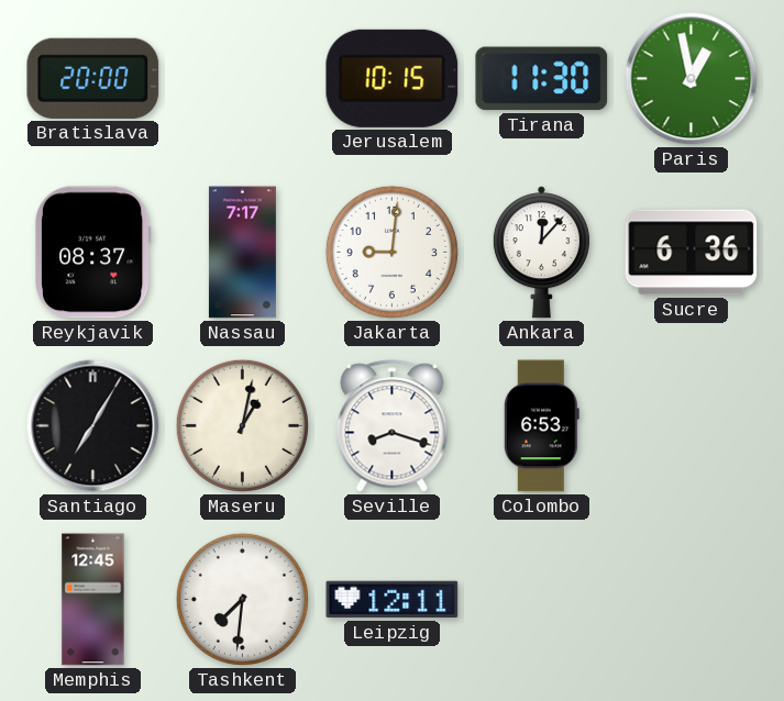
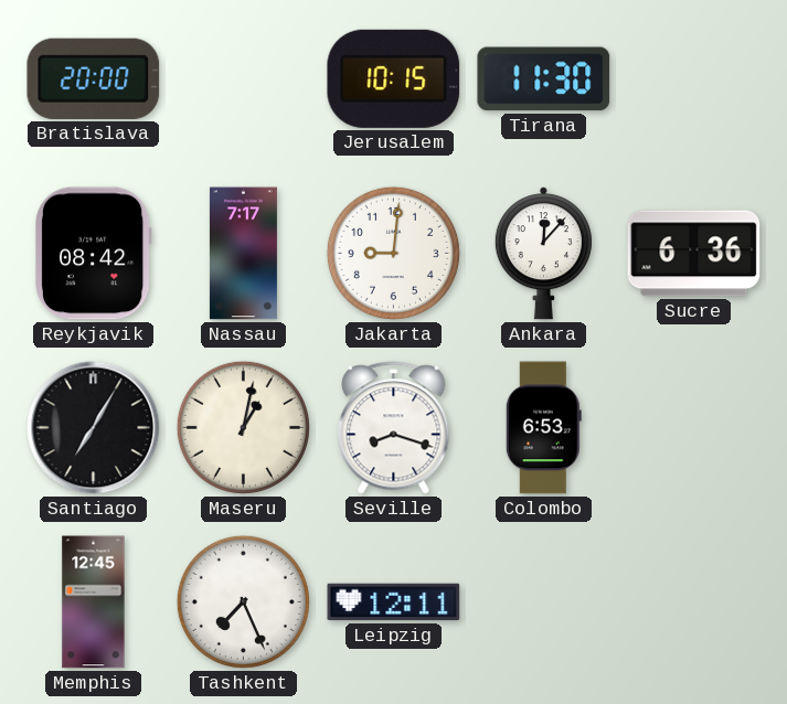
Paris: 12:58 -> none (692, 79)
Reykjavik: 08:37 -> 08:42 (93, 254)
Tashkent: 7:31 -> 7:26 (243, 601)
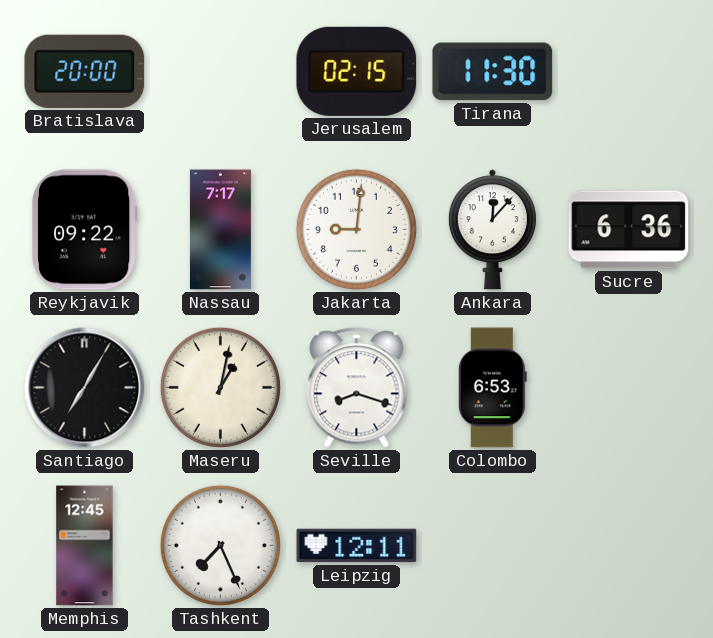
Jerusalem: 10:15 -> 02:15 (357, 71)
Reykjavik: 08:42 -> 09:22 (84, 230)
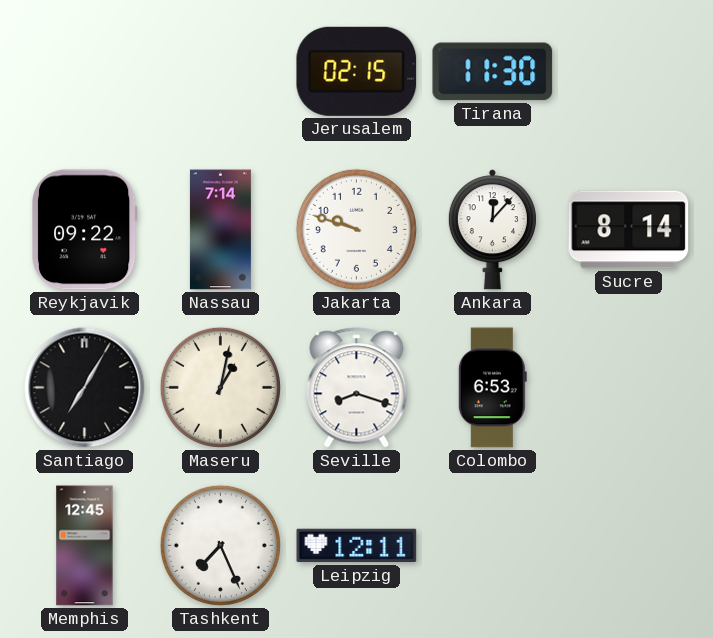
Bratislava: 20:00 -> none (85, 71)
Nassau: 7:17 -> 7:14 (220, 230)
Jakarta: 9:01 -> 9:48 (356, 229)
Sucre: 6:36 -> 8:14 (629, 230)
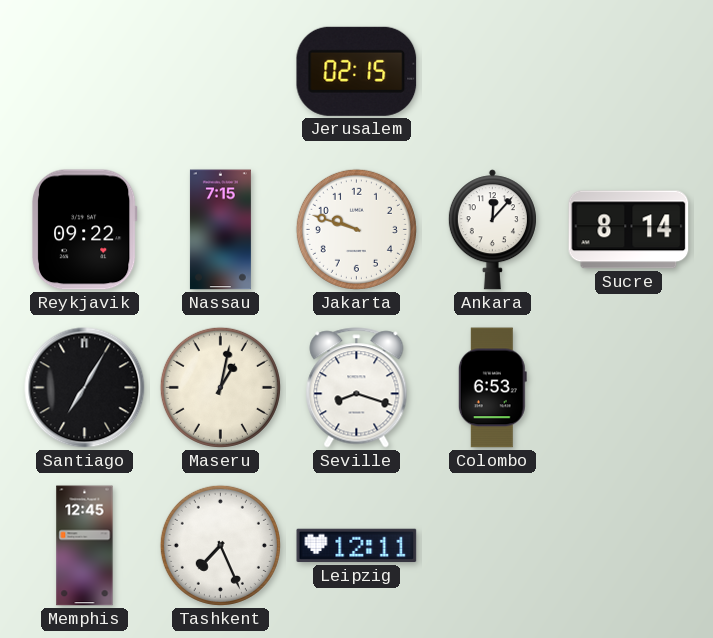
Tirana: 11:30 -> none (493, 72)
Nassau: 7:14 -> 7:15 (220, 230)
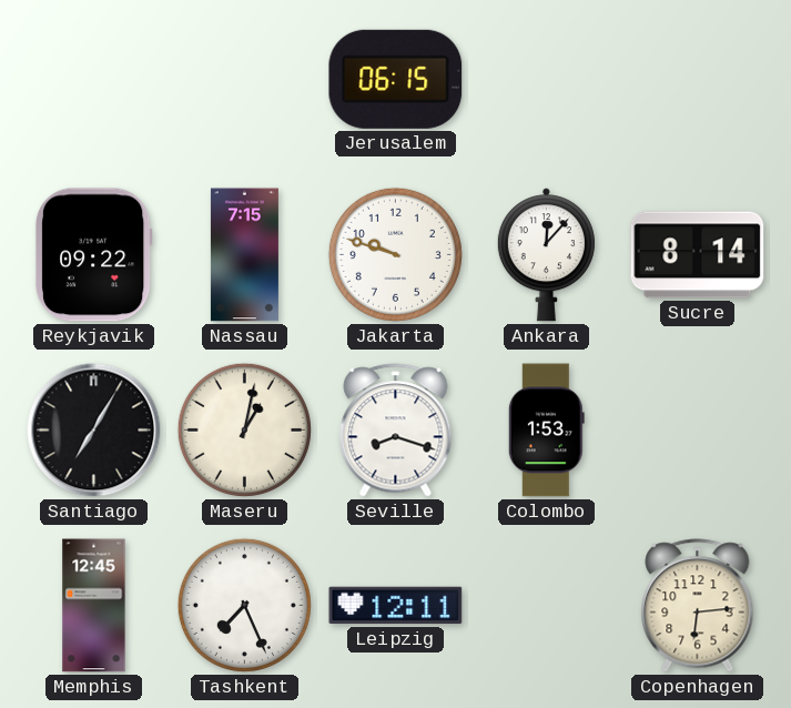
Jerusalem: 02:15 -> 06:15 (396, 79)
Colombo: 6:53 -> 1:53 (546, 431)
Copenhagen: none -> 6:14 (698, 606)
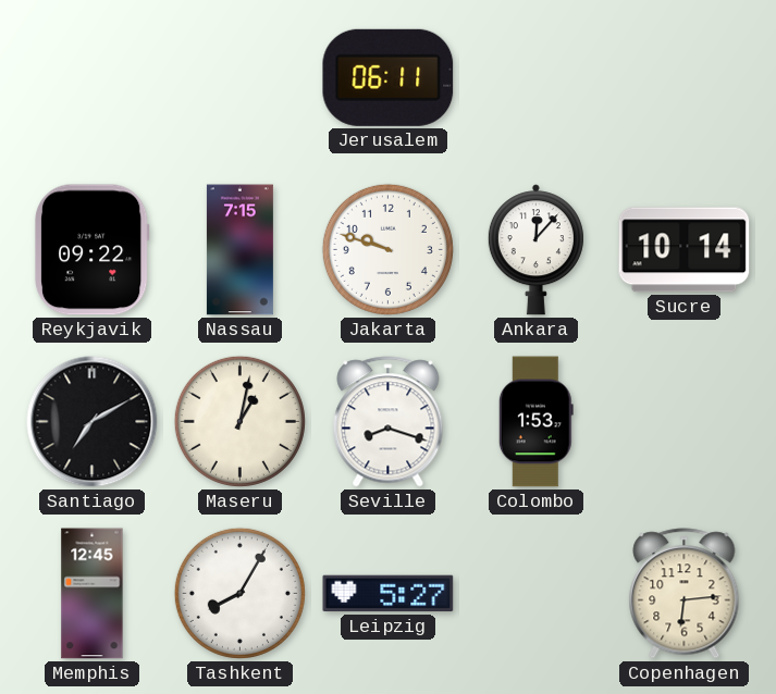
Jerusalem: 06:15 -> 06:11 (389, 77)
Sucre: 8:14 -> 10:14 (685, 250)
Santiago: 7:05 -> 7:10 (93, 422)
Tashkent: 7:26 -> 8:05 (239, 593)
Leipzig: 12:11 -> 5:27 (389, 594)
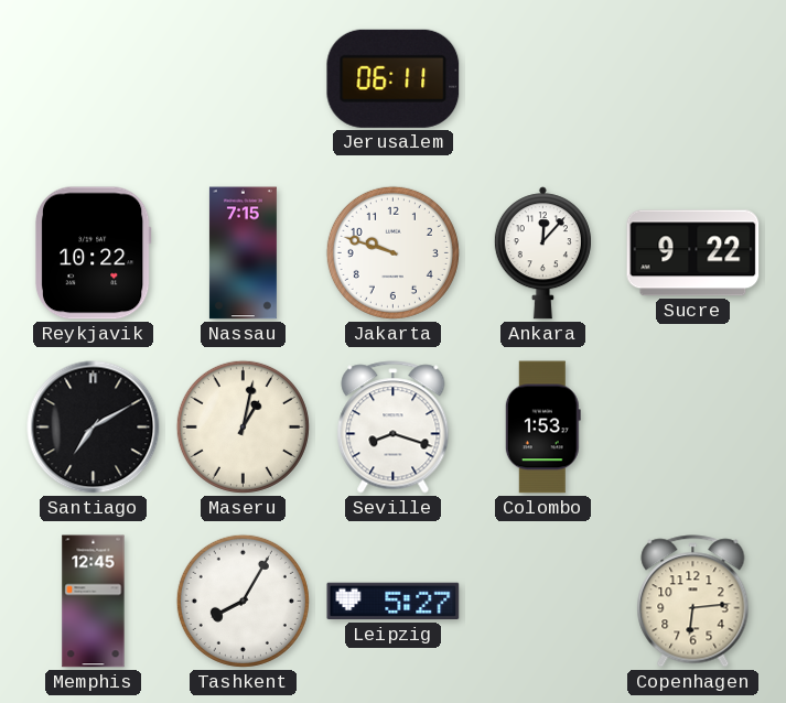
Reykjavik: 09:22 -> 10:22 (93, 253)
Sucre: 10:14 -> 9:22 (693, 253)
